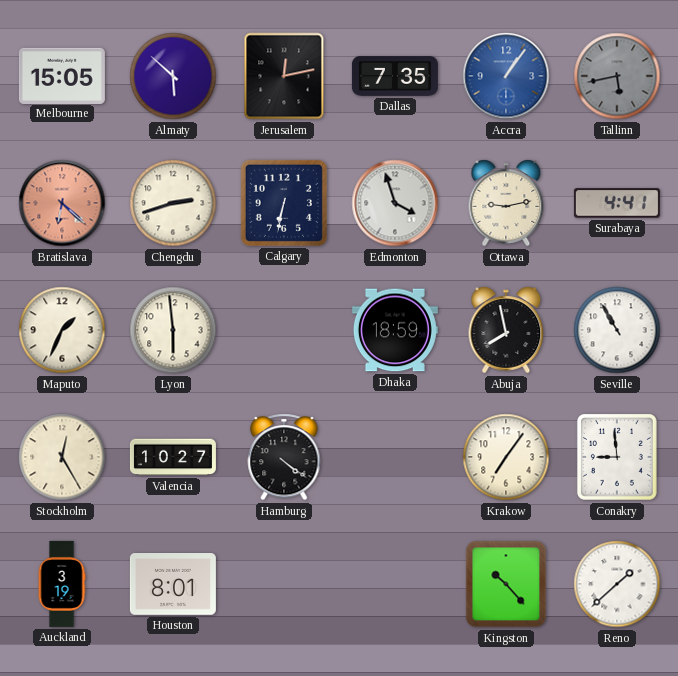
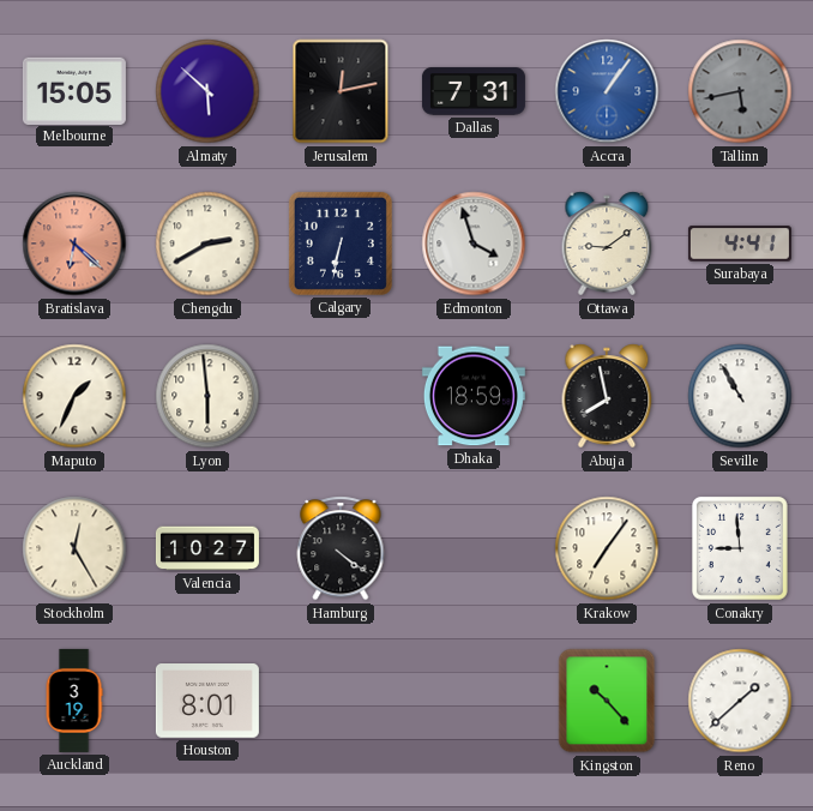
Dallas: 7:35 -> 7:31 (474, 91)
Chengdu: 2:42 -> 2:40 (207, 244)
Ottawa: 9:13 -> 9:09 (607, 244)
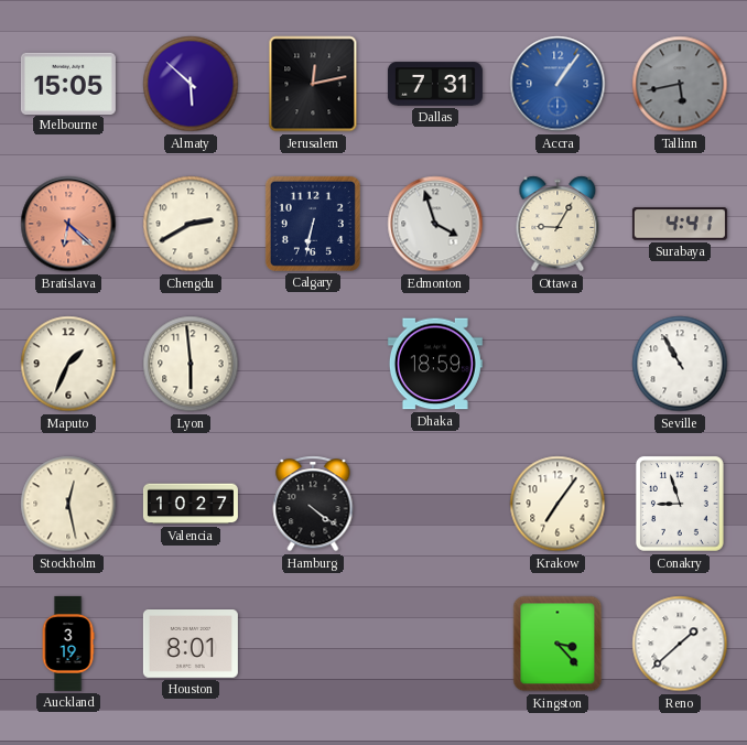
Ottawa: 9:09 -> 9:05 (557, 224)
Abuja: 7:58 -> none (607, 396)
Stockholm: 12:25 -> 12:28 (68, 504)
Conakry: 8:59 -> 8:57 (680, 504)
Kingston: 10:23 -> 3:23 (557, 644)
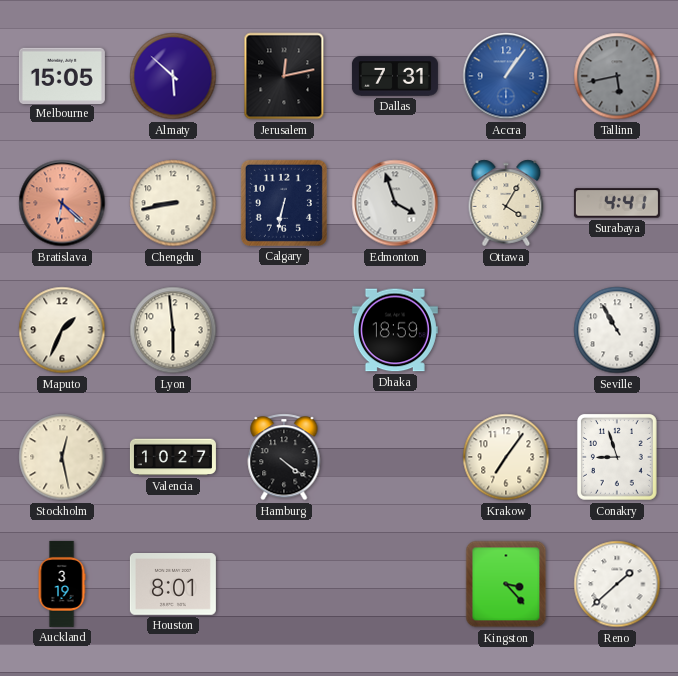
Chengdu: 2:40 -> 8:43 (173, 203)
Ottawa: 9:05 -> 4:05 (506, 203)
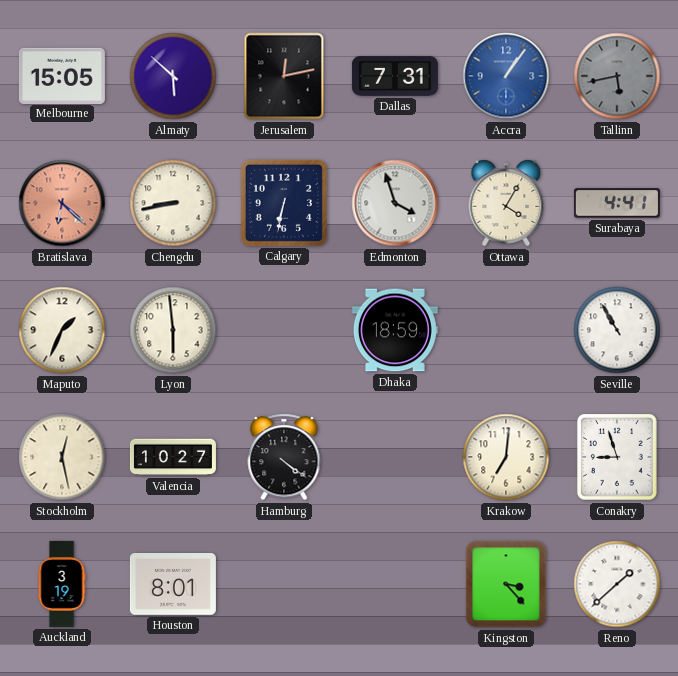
Krakow: 7:06 -> 7:01 (506, 457)
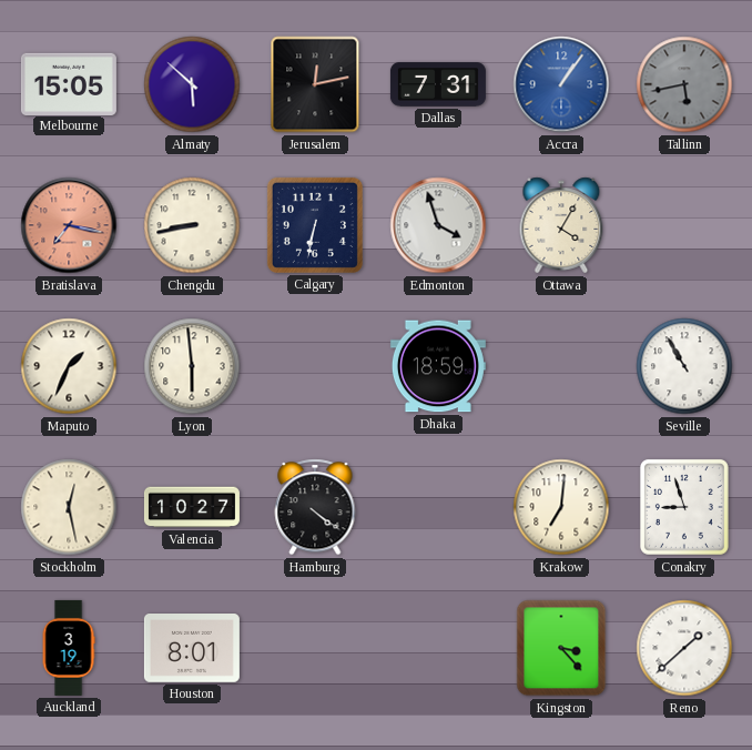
Bratislava: 6:22 -> 7:17 (69, 225)
Surabaya: 4:41 -> none (617, 203)
